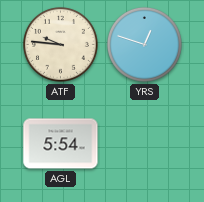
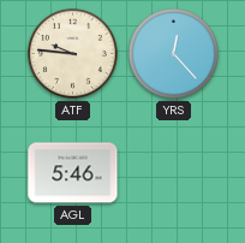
YRS: 12:48 -> 12:23 (173, 53)
AGL: 5:54 -> 5:46 (73, 173)
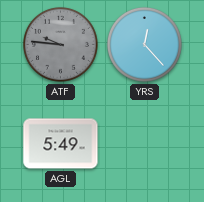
ATF dial: cream -> grey (60, 44)
AGL: 5:46 -> 5:49 (61, 144)
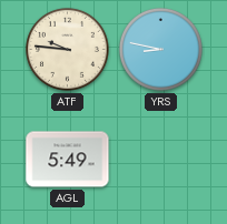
ATF dial: grey -> cream (67, 49)
YRS: 12:23 -> 8:47 (160, 49)
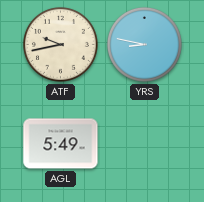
ATF: 9:46 -> 9:43 (60, 44)
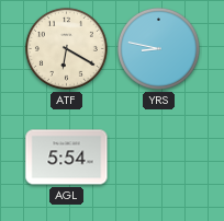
ATF: 9:43 -> 6:20 (66, 48)
AGL: 5:49 -> 5:54 (67, 158)
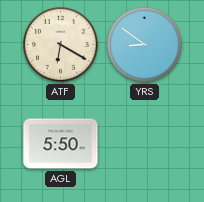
YRS: 8:47 -> 8:51 (144, 44)
AGL: 5:54 -> 5:50 (61, 144)
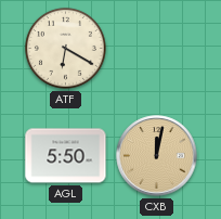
YRS: 8:51 -> none (144, 44)
CXB: none -> 12:02 (157, 156)
